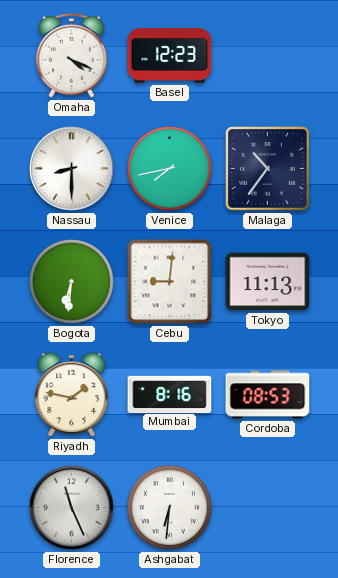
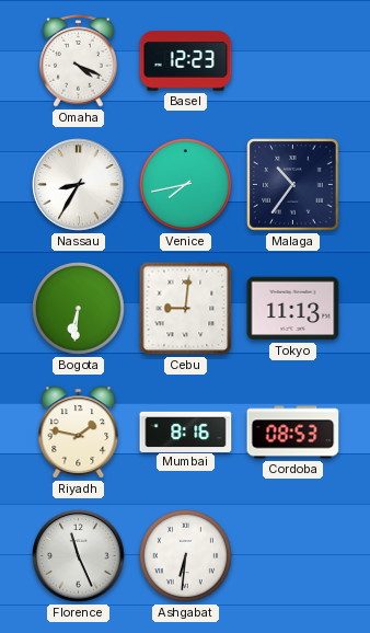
Nassau: 8:30 -> 8:35 (79, 185)
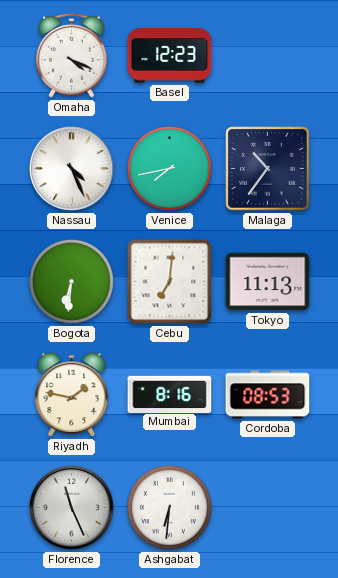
Nassau: 8:35 -> 4:26 (72, 169)
Cebu: 9:01 -> 7:01 (170, 282)
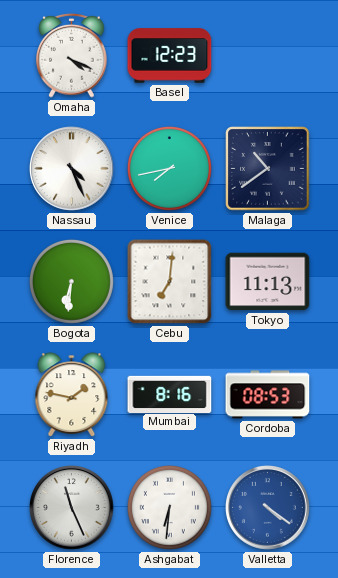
Malaga: 10:36 -> 10:39 (268, 169)
Valletta: none -> 4:21 (268, 508)
